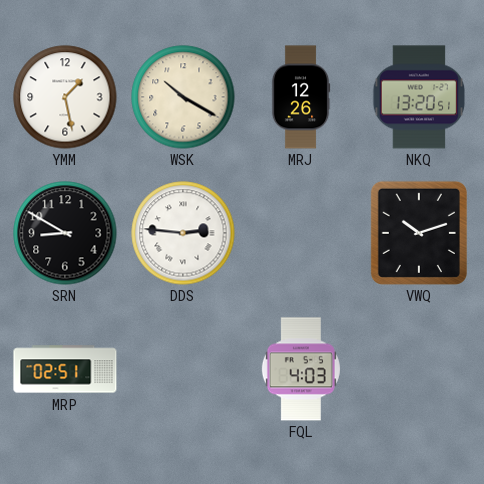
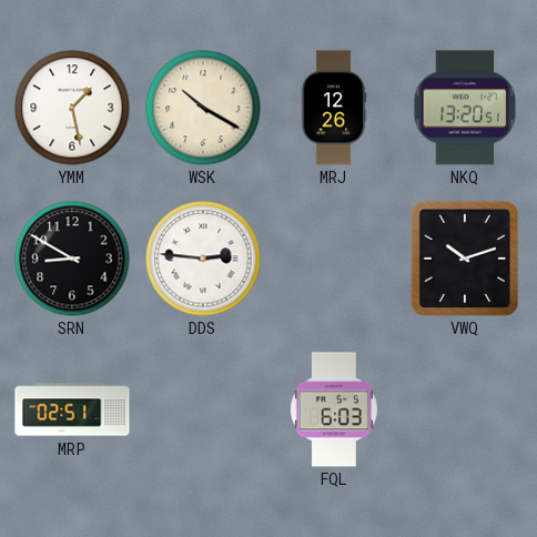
FQL: 4:03 -> 6:03 (334, 409)
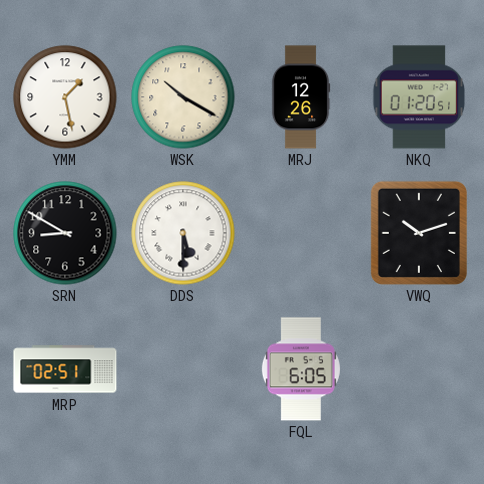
NKQ: 13:20 -> 01:20 (419, 97)
DDS: 2:46 -> 5:30 (183, 233)
FQL: 6:03 -> 6:05 (301, 369)
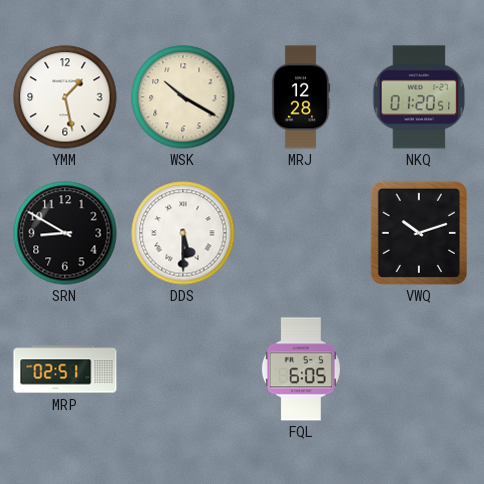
MRJ: 12:26 -> 12:28 (301, 97)
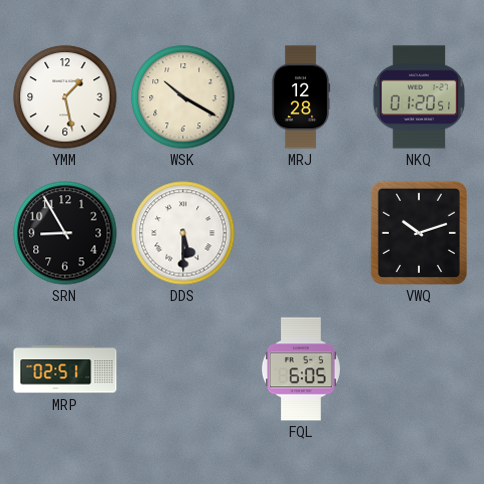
SRN: 8:50 -> 8:55 (65, 233)
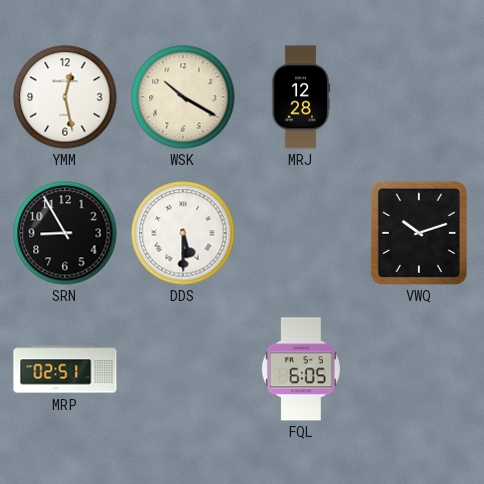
YMM: 1:28 -> 12:28 (65, 97)
NKQ: 01:20 -> none (419, 97)
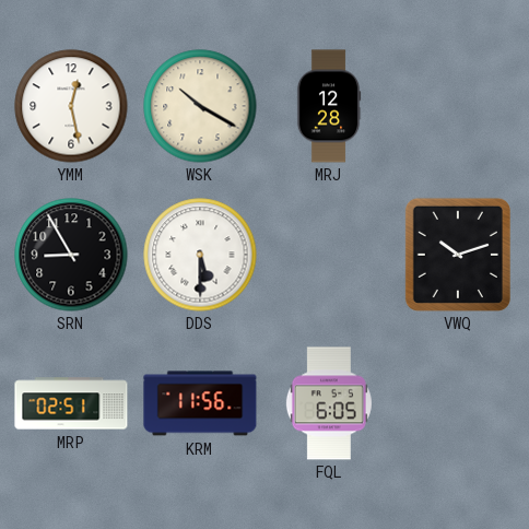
KRM: none -> 11:56 (200, 403)
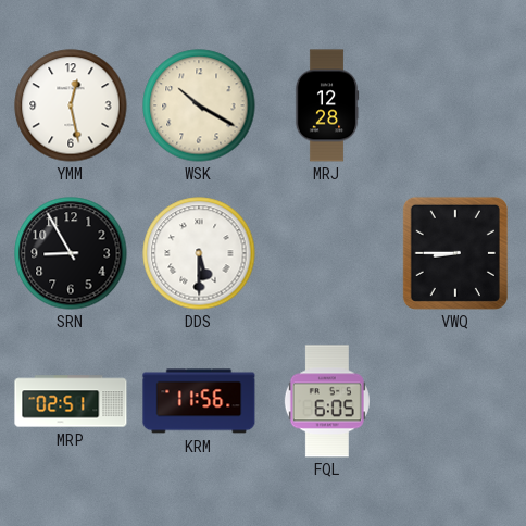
VWQ: 10:12 -> 8:45 (455, 253)
